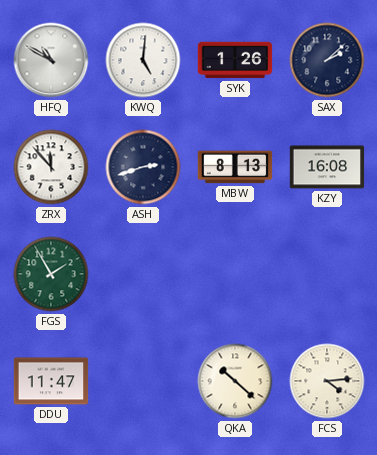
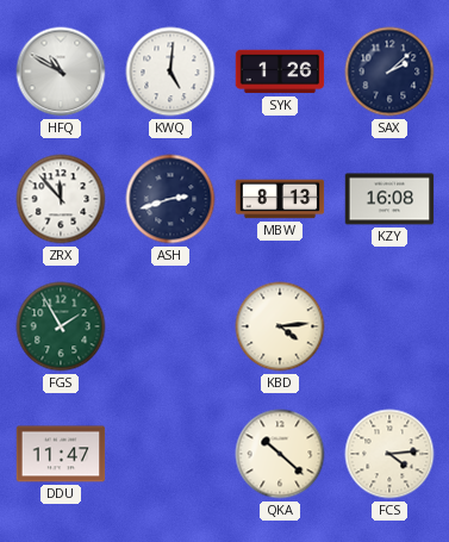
KBD: none -> 4:14 (280, 326)
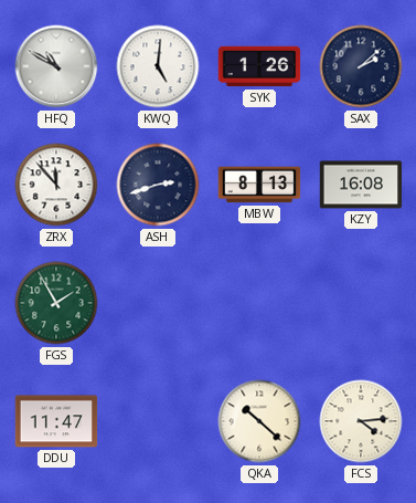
KBD: 4:14 -> none (280, 326)
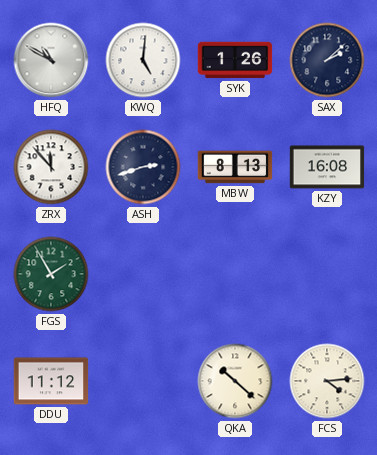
DDU: 11:47 -> 11:12 (51, 381)
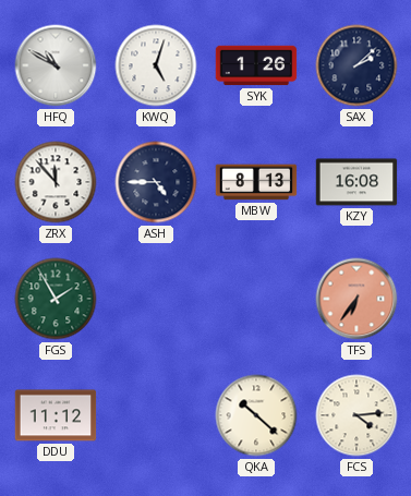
KWQ: 5:01 -> 5:03 (156, 65)
ASH: 2:42 -> 4:45 (156, 182)
TFS: none -> 6:36 (356, 299)
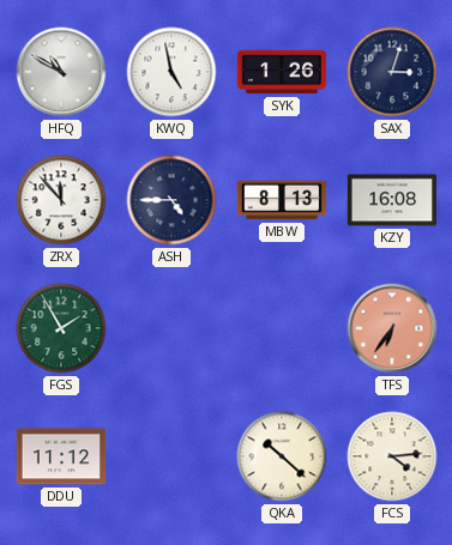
KWQ: 5:03 -> 4:58 (171, 72)
SAX: 2:08 -> 3:03 (392, 72)
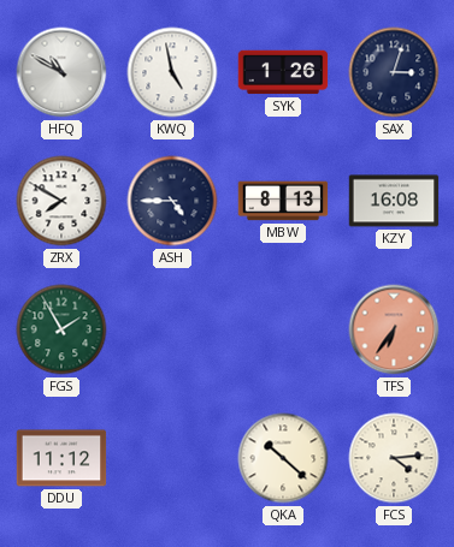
ZRX: 11:53 -> 7:50 (61, 201)
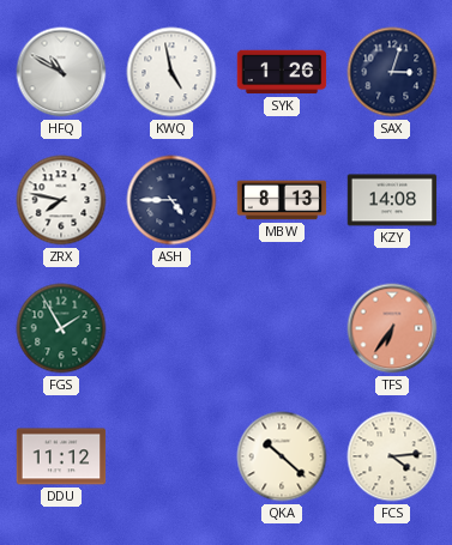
ZRX: 7:50 -> 7:47 (61, 200)
KZY: 16:08 -> 14:08 (392, 200)
